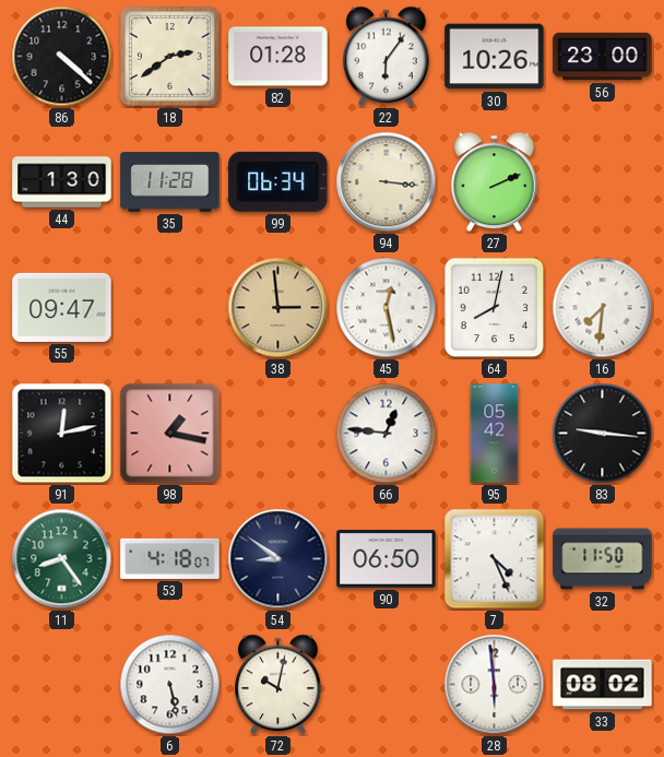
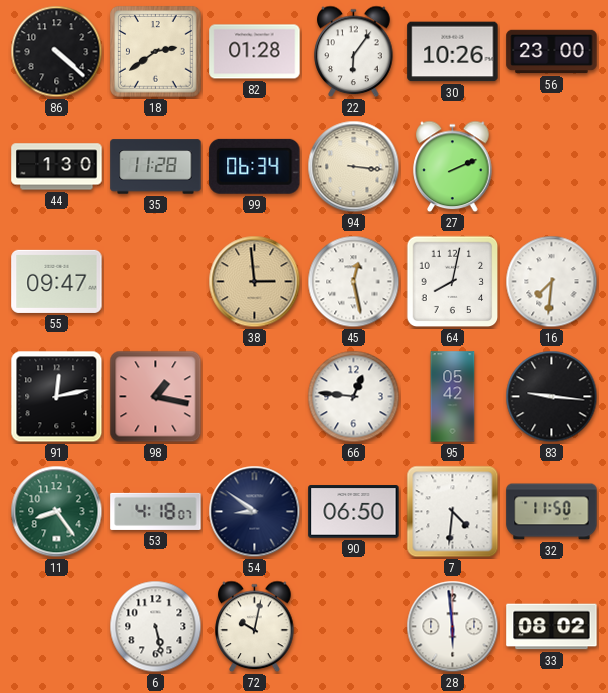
7: 4:26 -> 4:31 (453, 512)
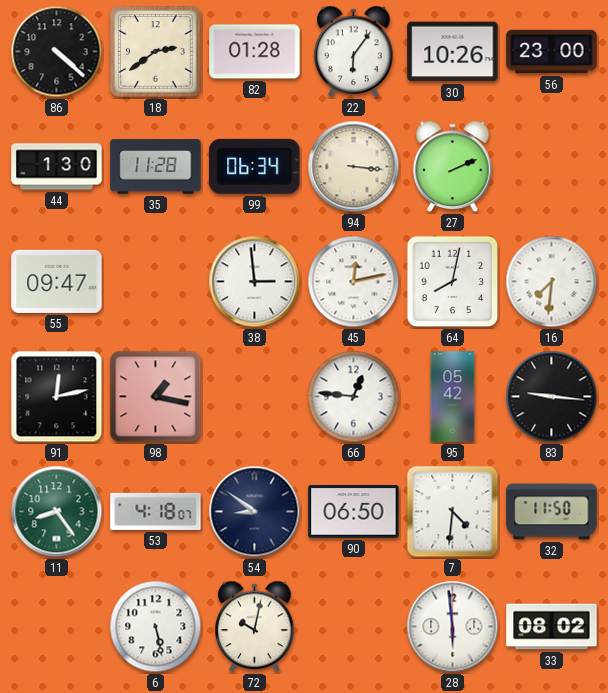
38 dial: champagne -> white (255, 282)
45: 12:28 -> 12:13 (354, 282)
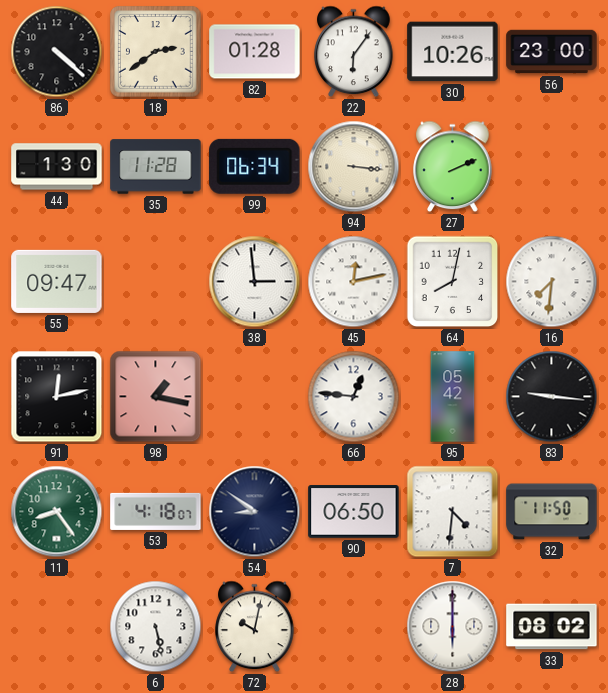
28: 5:59 -> 6:00 (453, 627)
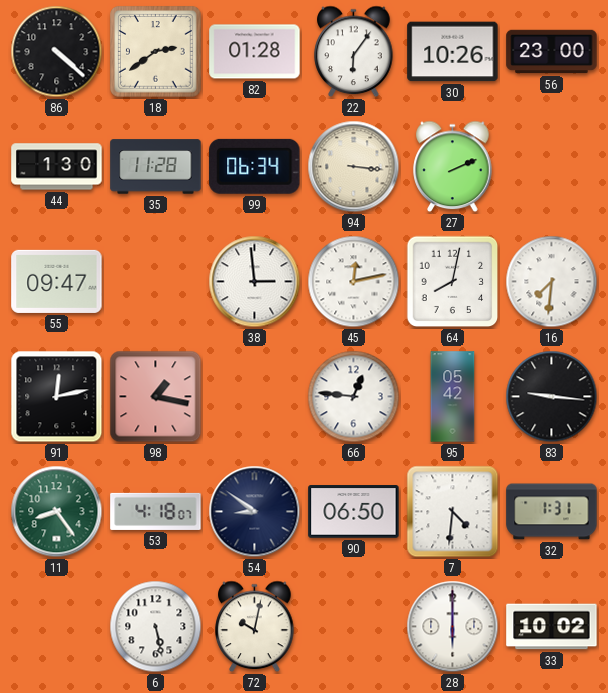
32: 11:50 -> 1:31 (552, 512)
33: 08:02 -> 10:02 (552, 627)
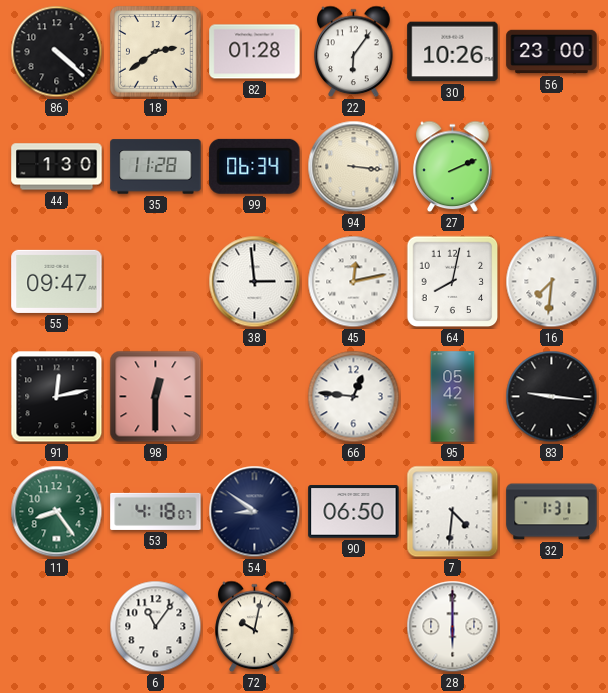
98: 1:17 -> 12:30 (156, 397)
6: 5:28 -> 11:06 (156, 627)
33: 10:02 -> none (552, 627)
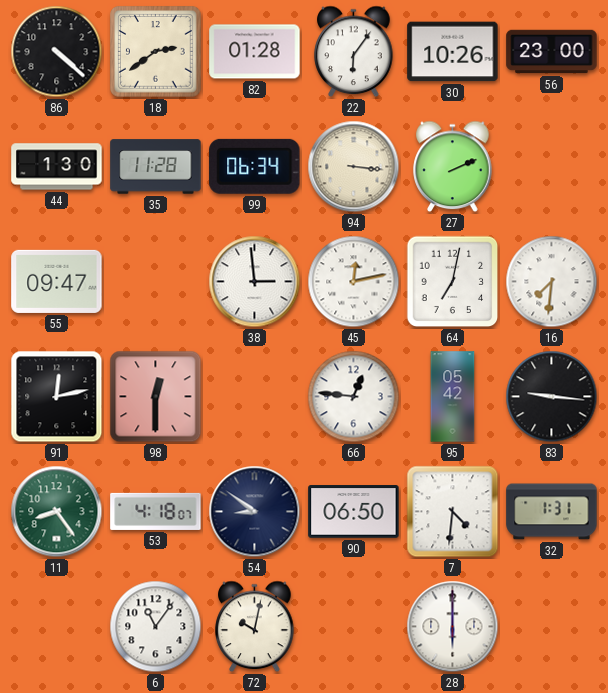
64: 8:02 -> 7:02 (453, 282)
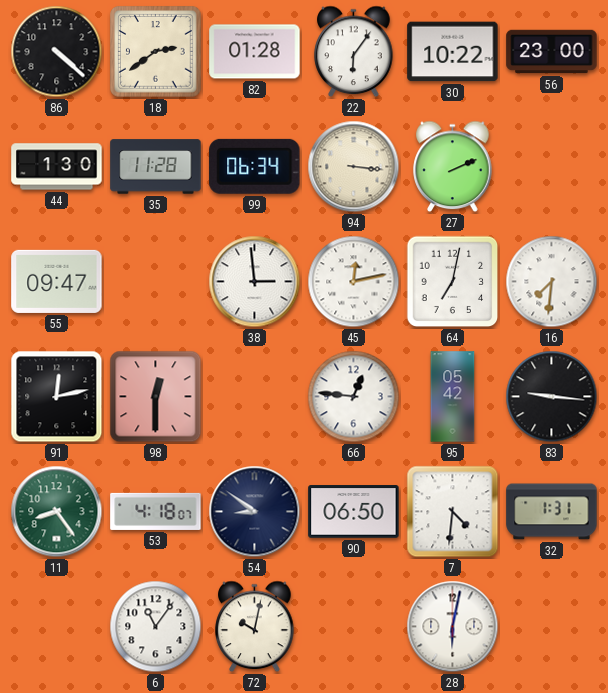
30: 10:26 -> 10:22 (453, 52)
28: 6:00 -> 6:02 (453, 627)
